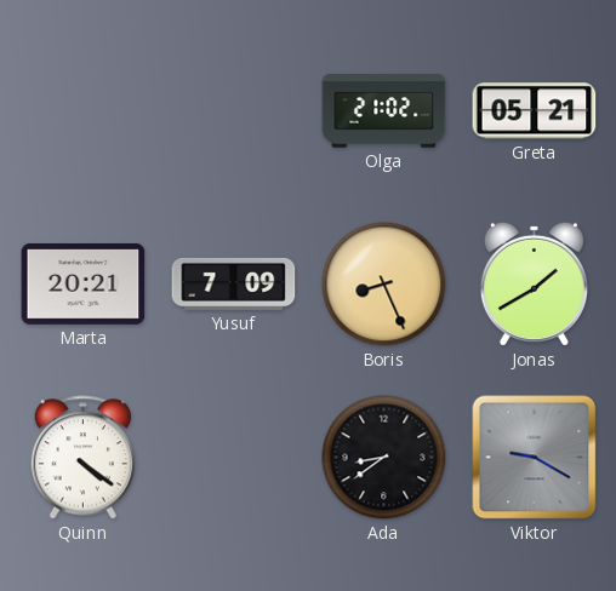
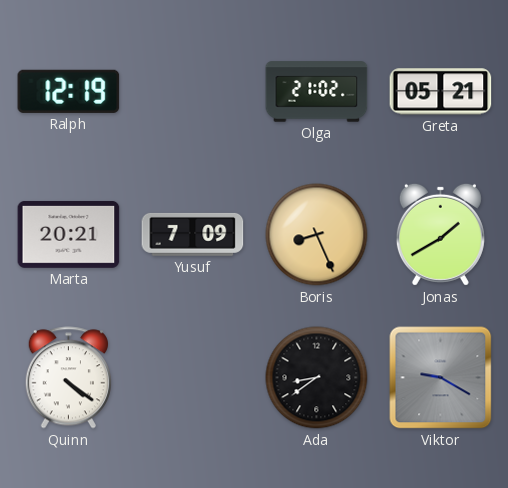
Ralph: none -> 12:19 (69, 91)
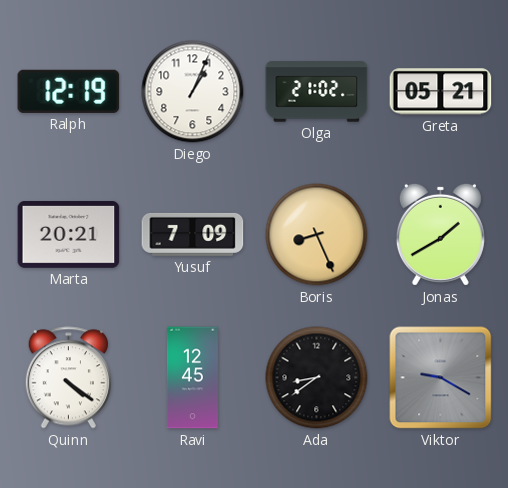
Diego: none -> 1:04 (193, 92)
Ravi: none -> 12:45 (192, 378)
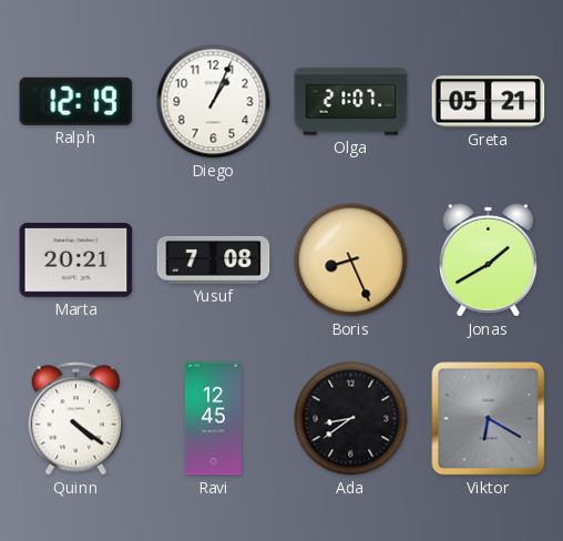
Olga: 21:02 -> 21:07 (351, 102)
Yusuf: 7:09 -> 7:08 (214, 259)
Viktor: 9:20 -> 6:20 (489, 419)
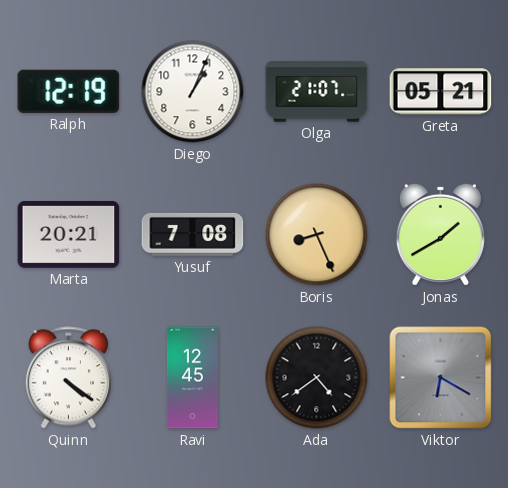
Ada: 8:39 -> 4:39 (317, 378)
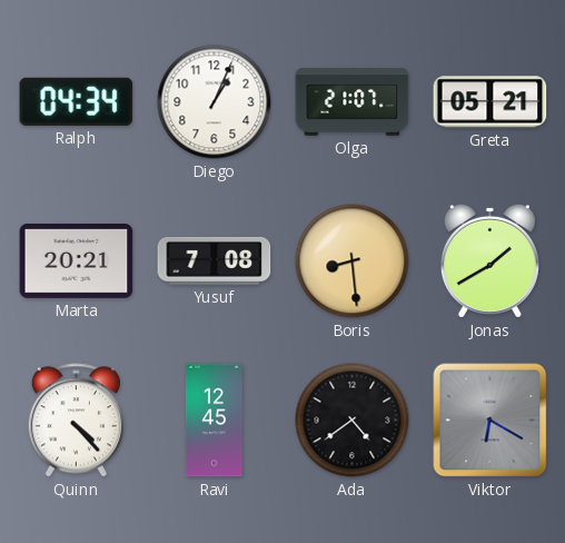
Ralph: 12:19 -> 04:34 (77, 101)
Boris: 8:26 -> 8:29 (353, 261)
Quinn: 4:21 -> 4:23 (76, 421)
